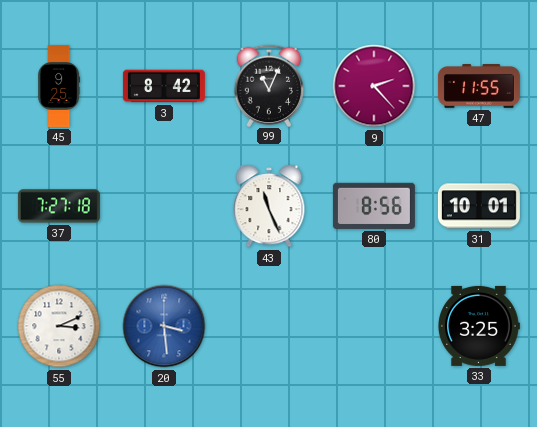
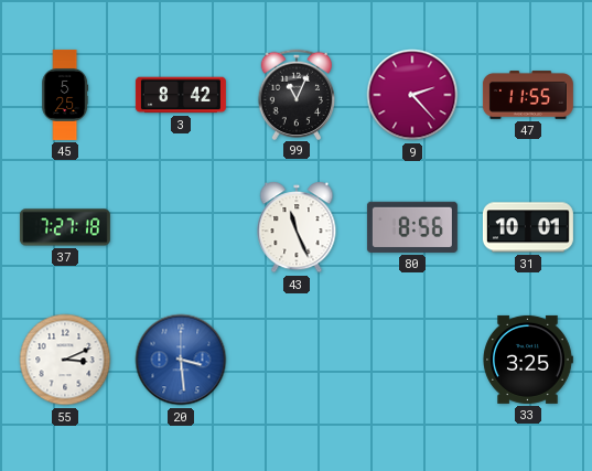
45: 9:25 -> 5:25 (65, 95)
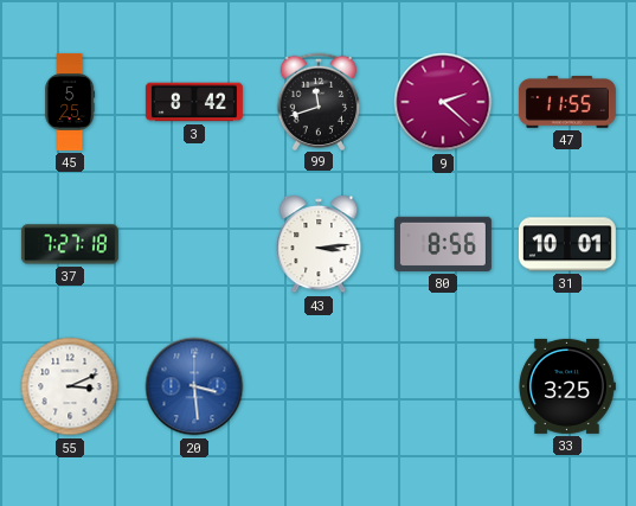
99: 11:04 -> 11:42 (319, 101)
9: 2:23 -> 2:22 (443, 102)
43: 11:26 -> 3:14 (319, 244)
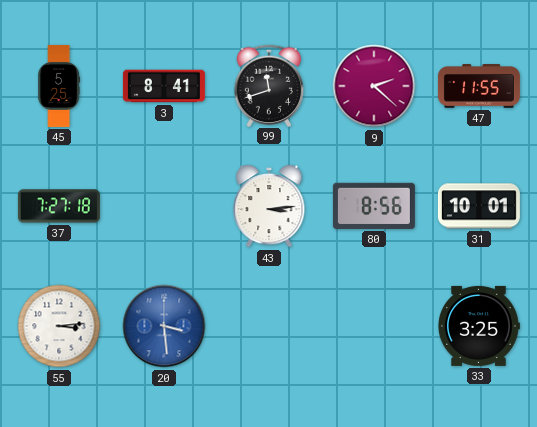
3: 8:42 -> 8:41 (164, 86)
55: 3:11 -> 3:14 (59, 326)
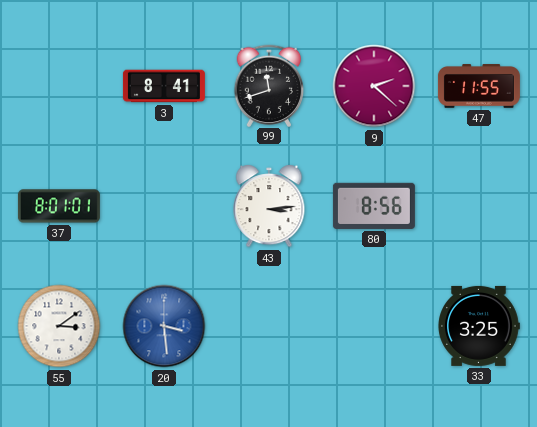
45: 5:25 -> none (59, 86)
37: 7:27 -> 8:01 (59, 206)
31: 10:01 -> none (479, 206)
55: 3:14 -> 3:09 (59, 326)
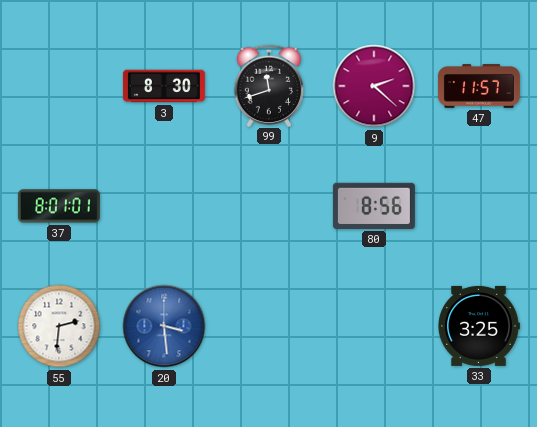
3: 8:41 -> 8:30 (164, 86)
47: 11:55 -> 11:57 (479, 86)
43: 3:14 -> none (269, 206)
55: 3:09 -> 2:31 (59, 326)
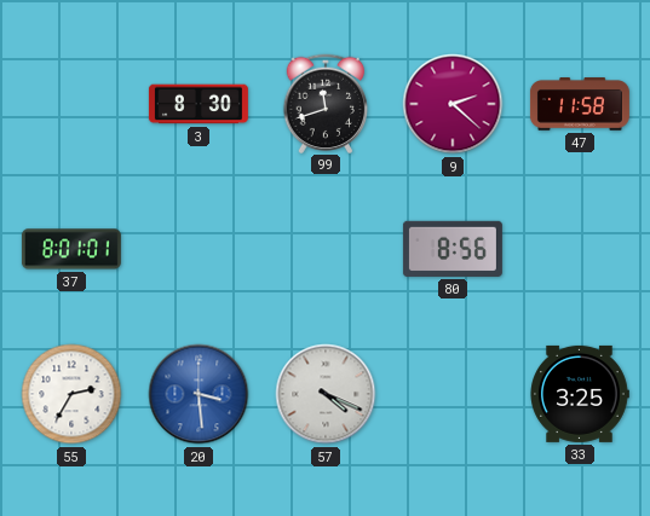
47: 11:57 -> 11:58 (580, 104)
55: 2:31 -> 2:35 (71, 394)
57: none -> 4:19 (326, 394)
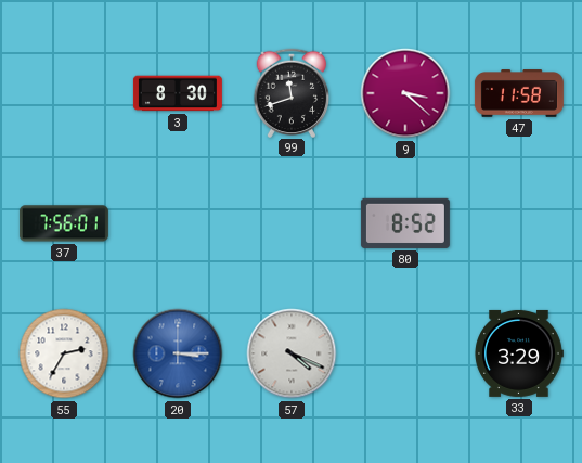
9: 2:22 -> 3:22 (405, 93)
37: 8:01 -> 7:56 (64, 223)
80: 8:56 -> 8:52 (405, 223)
20: 3:29 -> 3:15 (178, 353)
33: 3:25 -> 3:29 (519, 353)
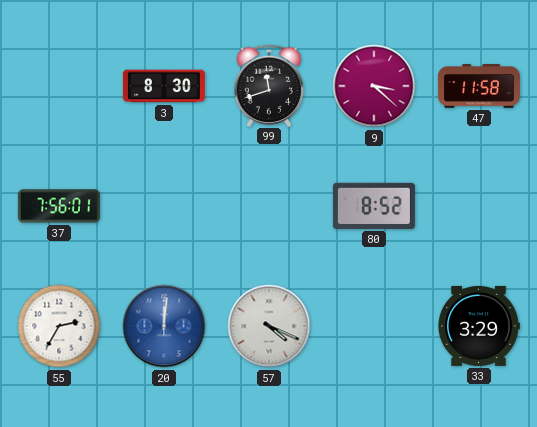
20: 3:15 -> 12:01 (164, 326)
